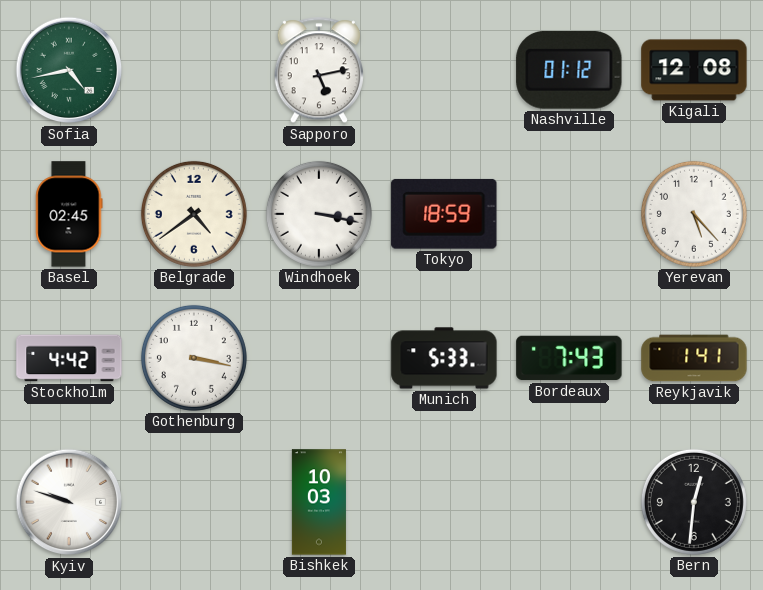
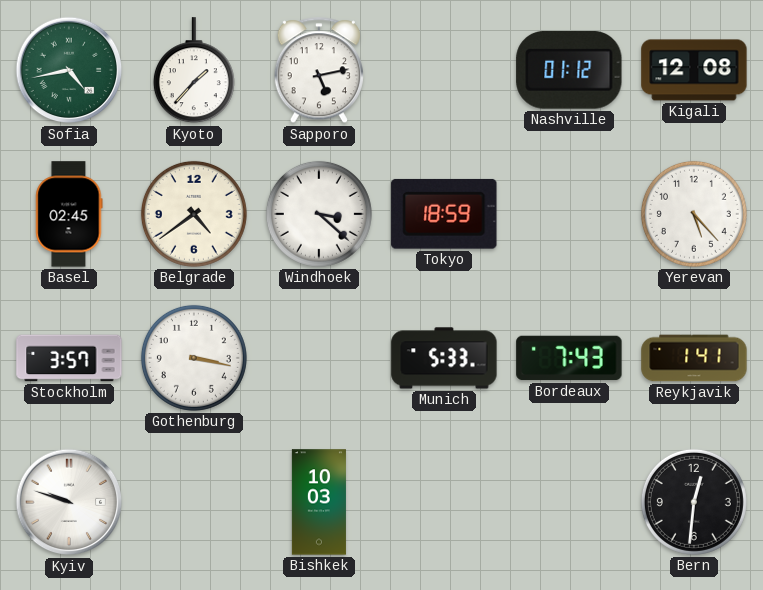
Kyoto: none -> 1:37 (194, 71)
Windhoek: 3:17 -> 3:22 (319, 214)
Stockholm: 4:42 -> 3:57 (69, 358)
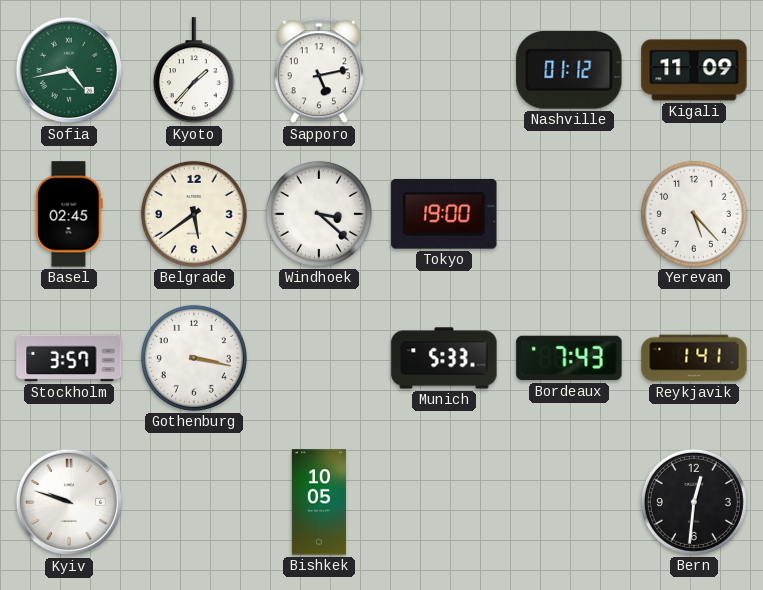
Kigali: 12:08 -> 11:09 (694, 70)
Belgrade: 4:39 -> 5:39 (194, 214)
Tokyo: 18:59 -> 19:00 (444, 214)
Bishkek: 10:03 -> 10:05 (319, 502)
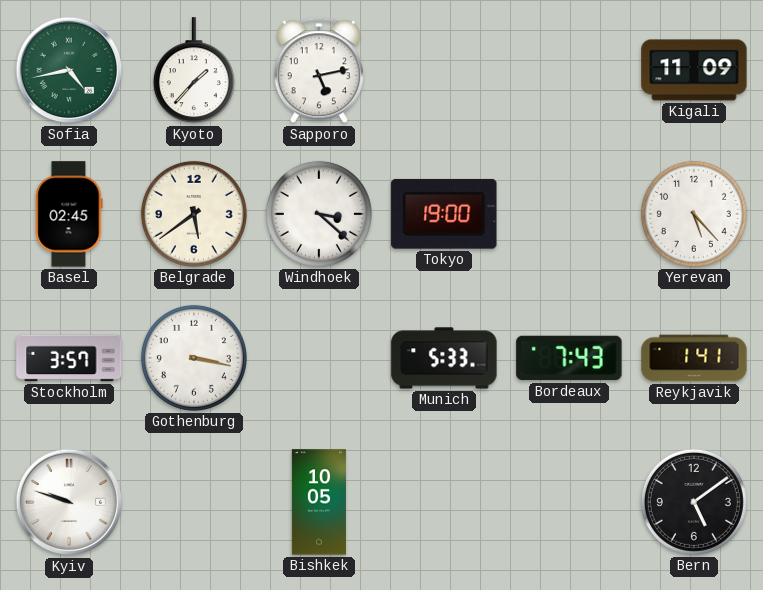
Nashville: 01:12 -> none (569, 70)
Bern: 12:31 -> 5:09 (694, 502)
